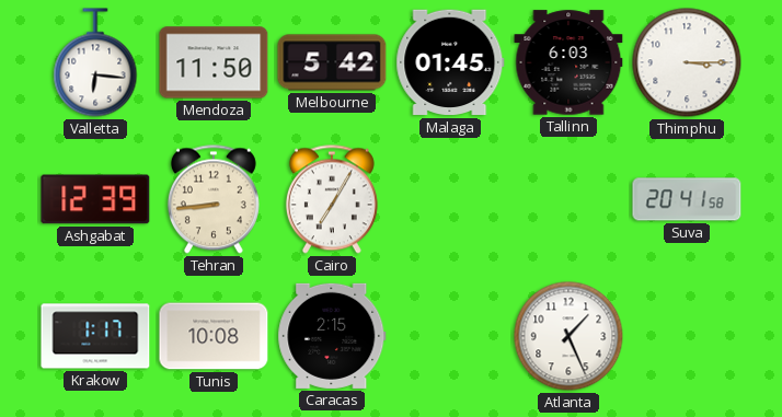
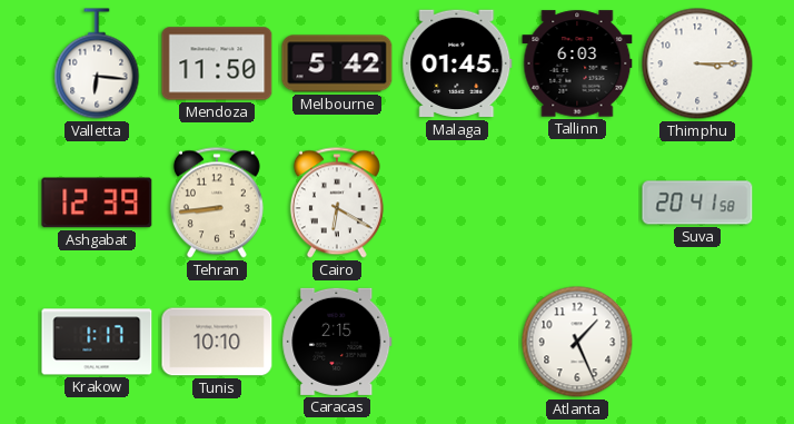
Cairo: 7:05 -> 6:20 (337, 203)
Tunis: 10:08 -> 10:10 (217, 342)
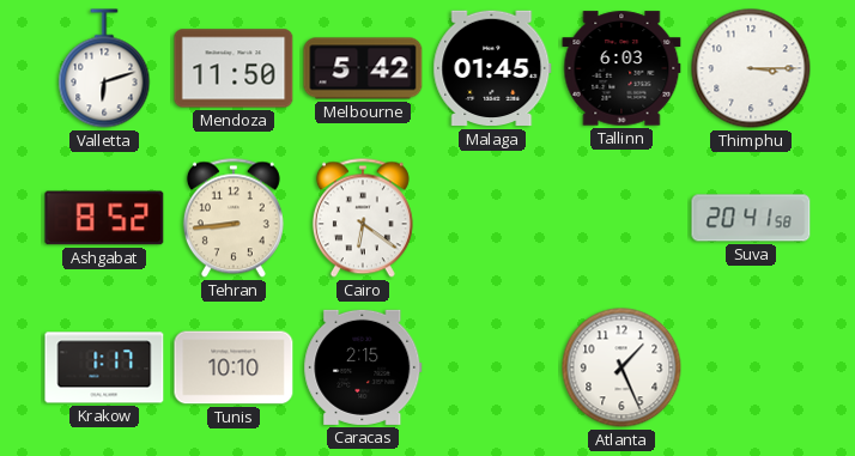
Valletta: 6:16 -> 6:12 (104, 68)
Ashgabat: 12:39 -> 8:52 (104, 218)
Cairo: 6:20 -> 6:21 (363, 218)
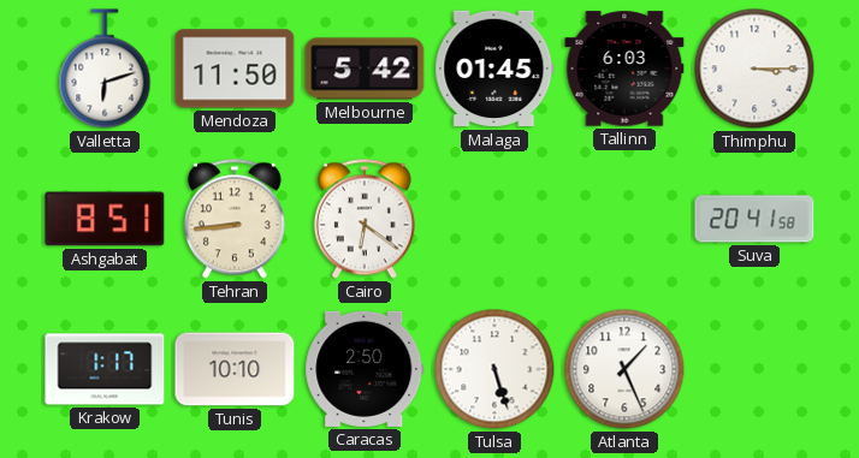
Ashgabat: 8:52 -> 8:51 (105, 219)
Caracas: 2:15 -> 2:50 (365, 369)
Tulsa: none -> 5:27 (494, 369)
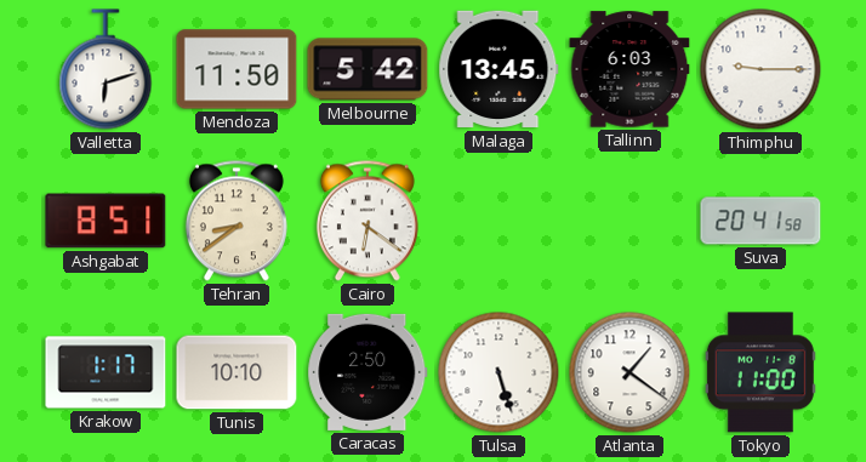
Malaga: 01:45 -> 13:45 (498, 69)
Thimphu: 3:15 -> 9:15 (760, 69)
Tehran: 8:44 -> 8:39 (237, 221)
Atlanta: 1:26 -> 1:21 (629, 372)
Tokyo: none -> 11:00 (760, 372)
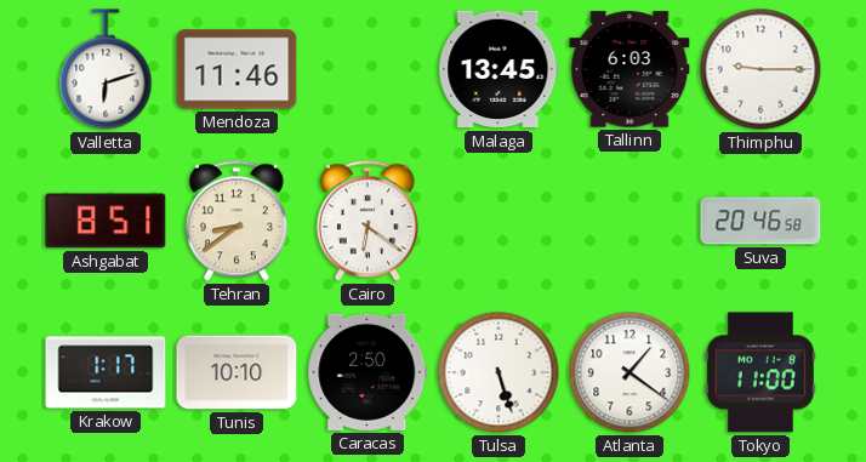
Mendoza: 11:50 -> 11:46 (237, 69)
Melbourne: 5:42 -> none (368, 69)
Suva: 20:41 -> 20:46 (760, 221)
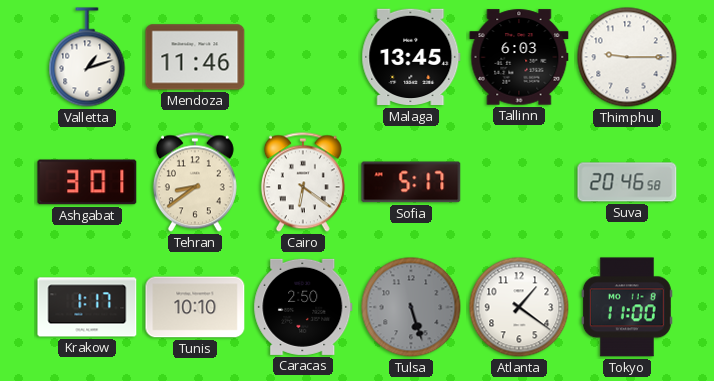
Valletta: 6:12 -> 1:12 (87, 57)
Ashgabat: 8:51 -> 3:01 (87, 182)
Sofia: none -> 5:17 (411, 182)
Tulsa dial: white -> grey (411, 307)
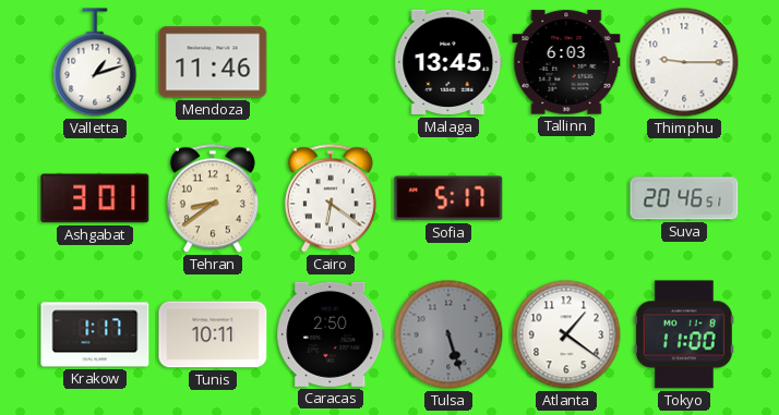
Suva: 20:46:58 -> 20:46:51 (684, 198)
Tunis: 10:10 -> 10:11 (213, 334)
